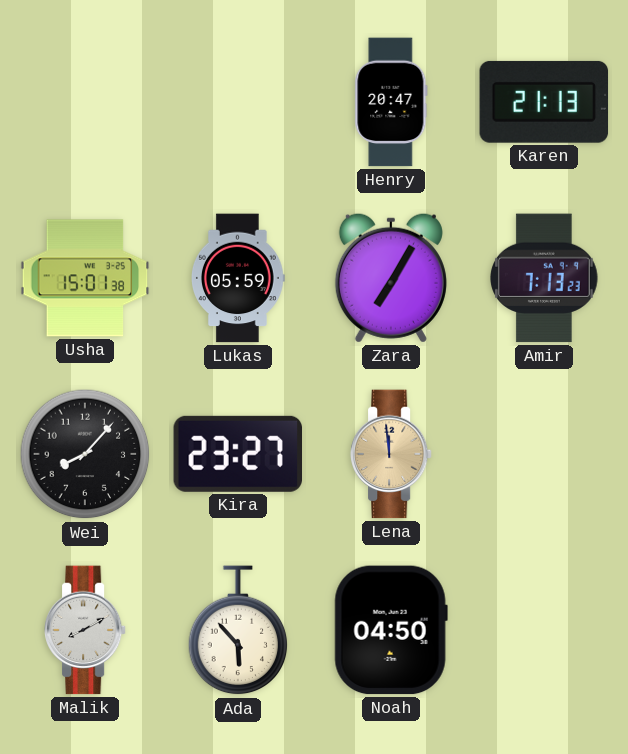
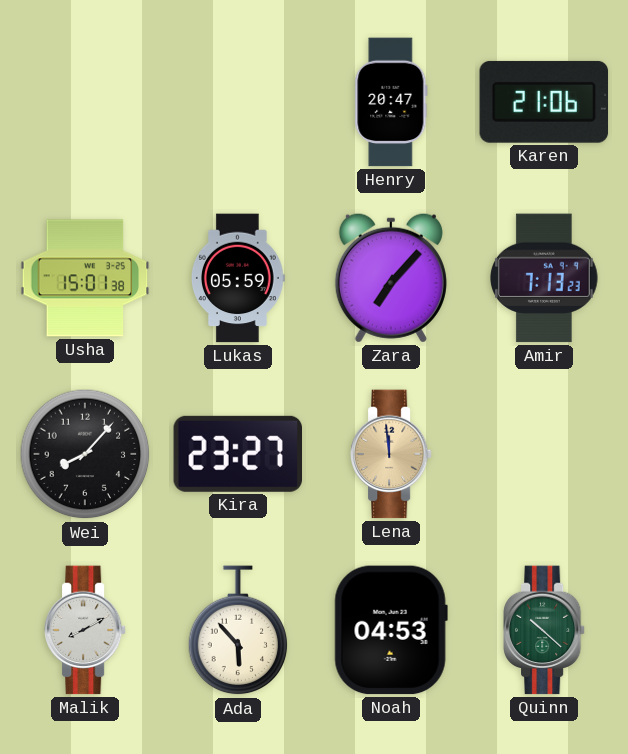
Karen: 21:13 -> 21:06 (544, 102)
Zara: 7:05 -> 7:07 (391, 278)
Noah: 04:50 -> 04:53 (391, 630)
Quinn: none -> 10:22 (544, 630)
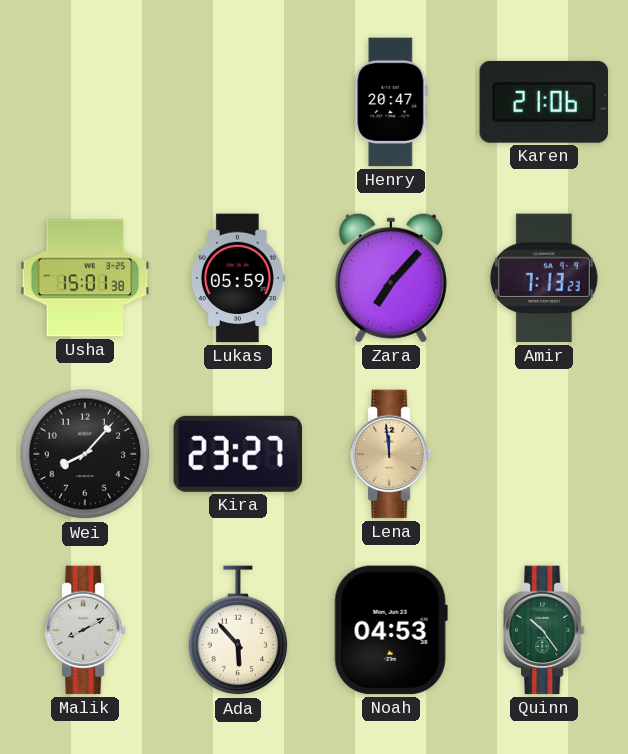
Quinn: 10:22 -> 10:24 (544, 630)
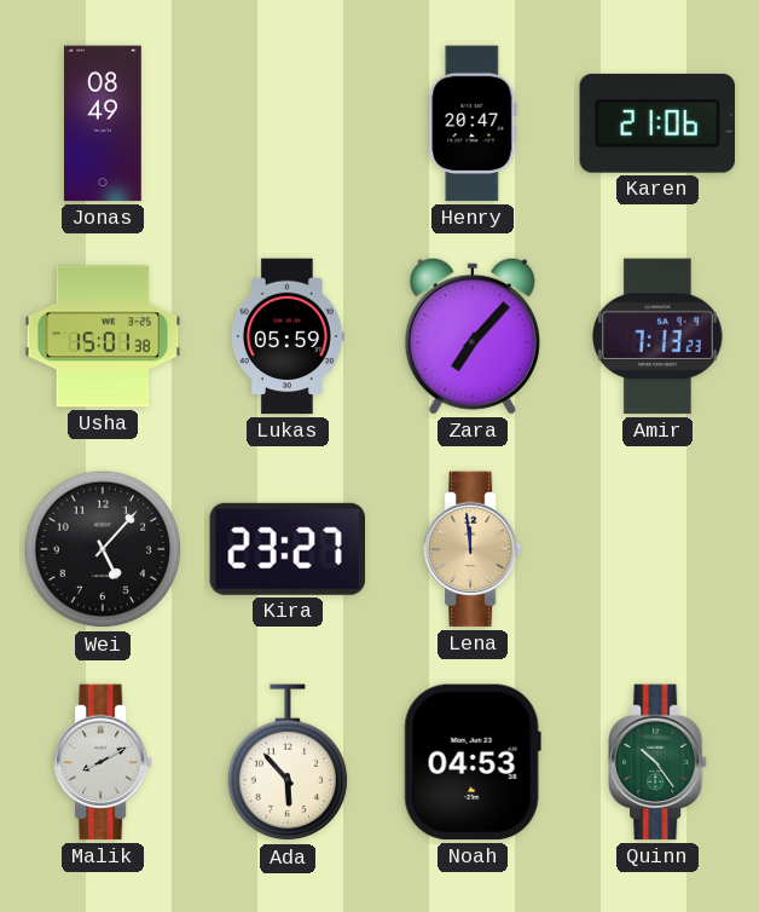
Jonas: none -> 08:49 (104, 123)
Wei: 8:07 -> 5:07 (103, 549)
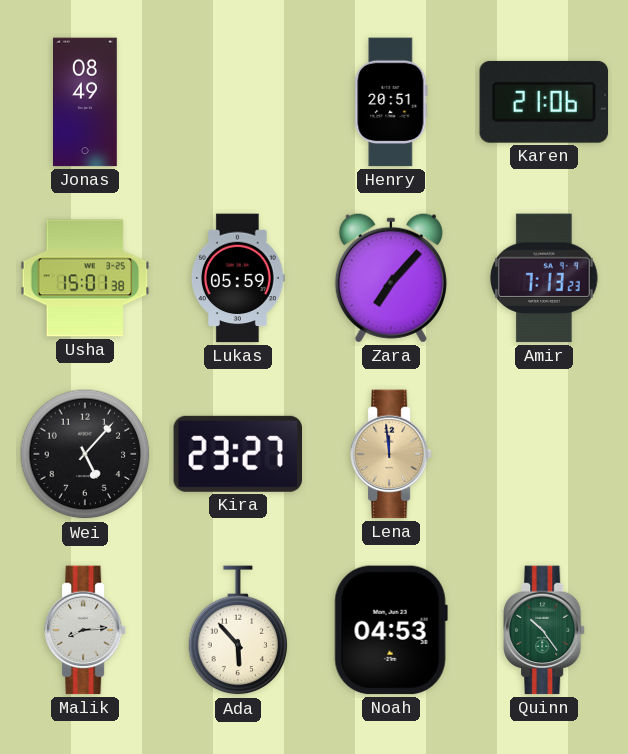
Henry: 20:47 -> 20:51 (391, 102)
Malik: 8:10 -> 8:14 (85, 630)
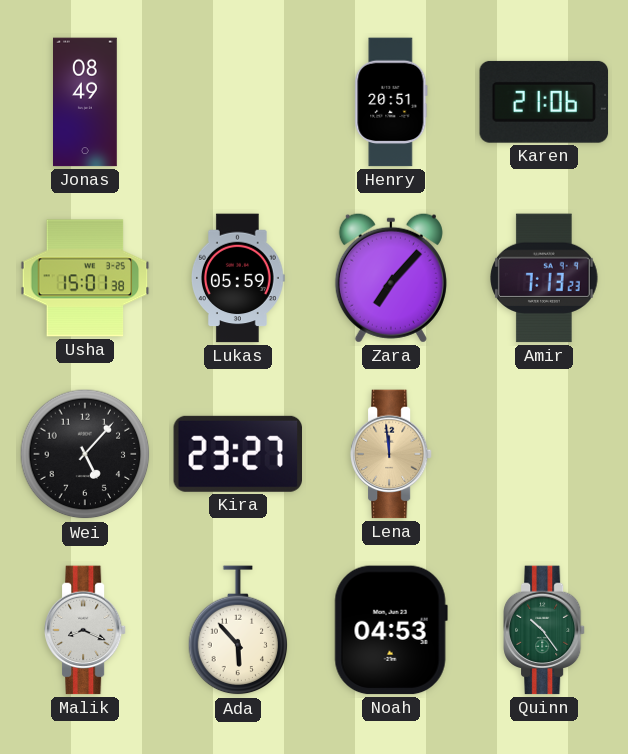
Malik: 8:14 -> 8:19 (85, 630)
